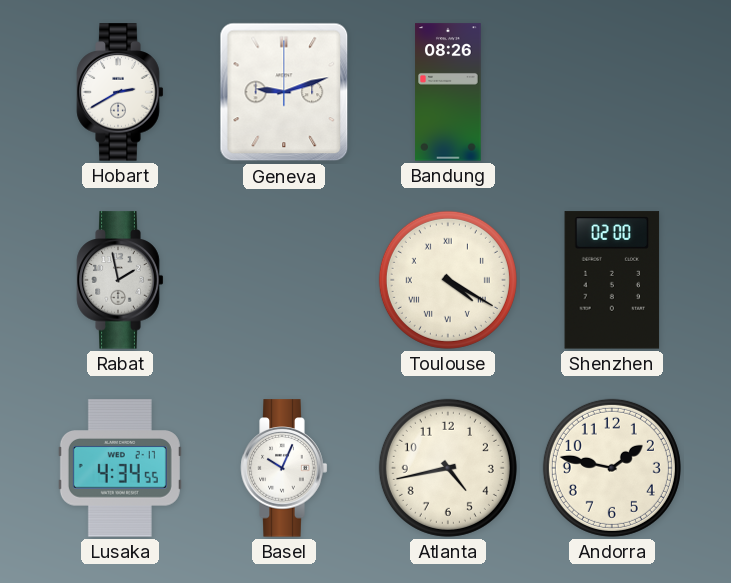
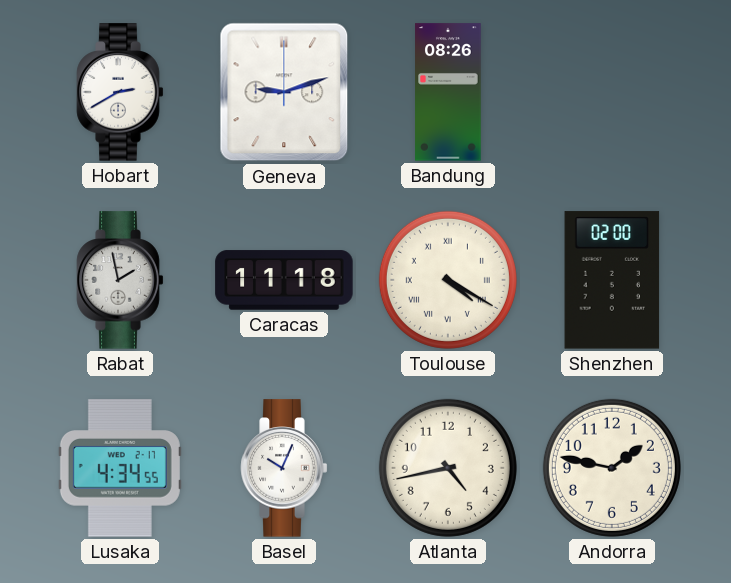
Caracas: none -> 11:18 (284, 280)
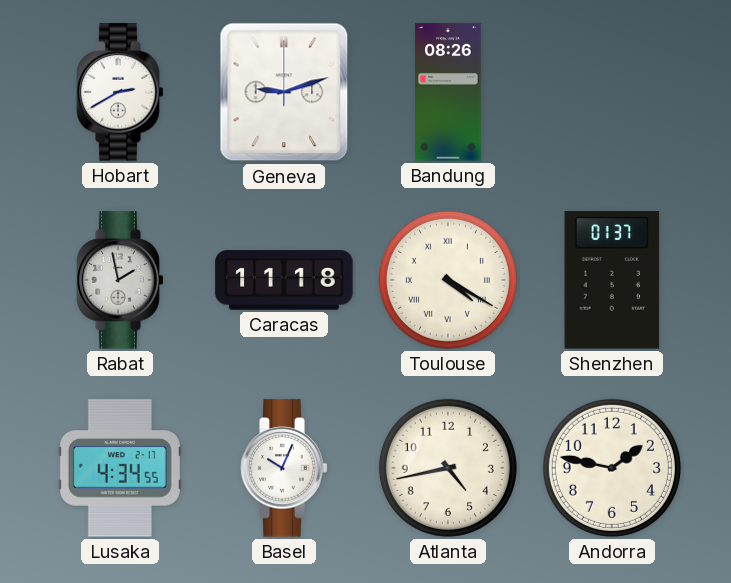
Shenzhen: 02:00 -> 01:37 (612, 280)
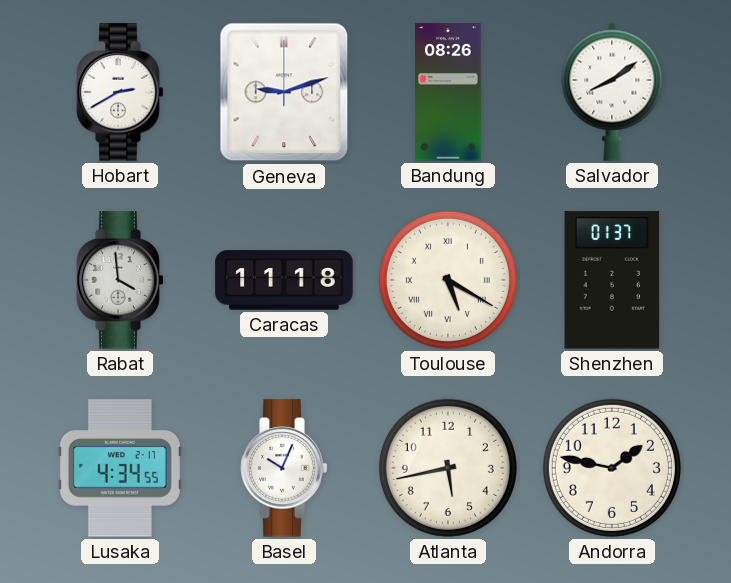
Salvador: none -> 8:09 (612, 92)
Rabat: 1:58 -> 3:59 (120, 280)
Toulouse: 4:20 -> 5:20 (448, 280)
Atlanta: 4:43 -> 5:43 (448, 468)
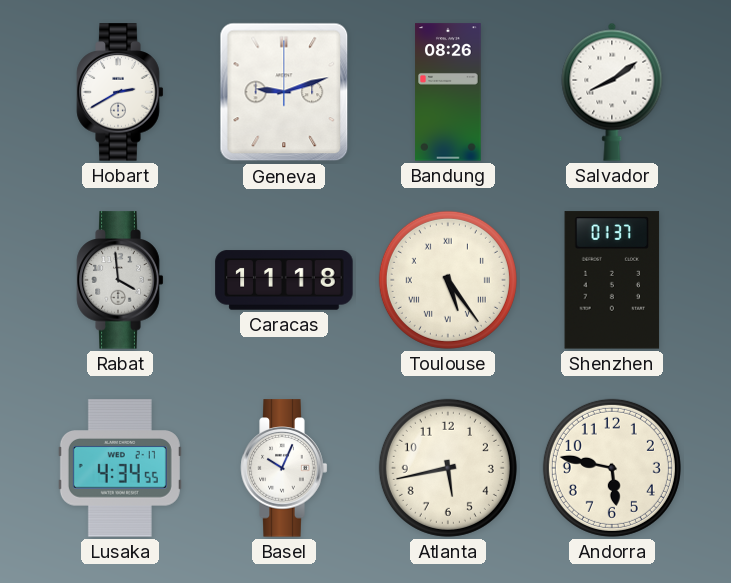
Toulouse: 5:20 -> 5:24 (448, 280)
Andorra: 1:47 -> 5:47 (612, 468)
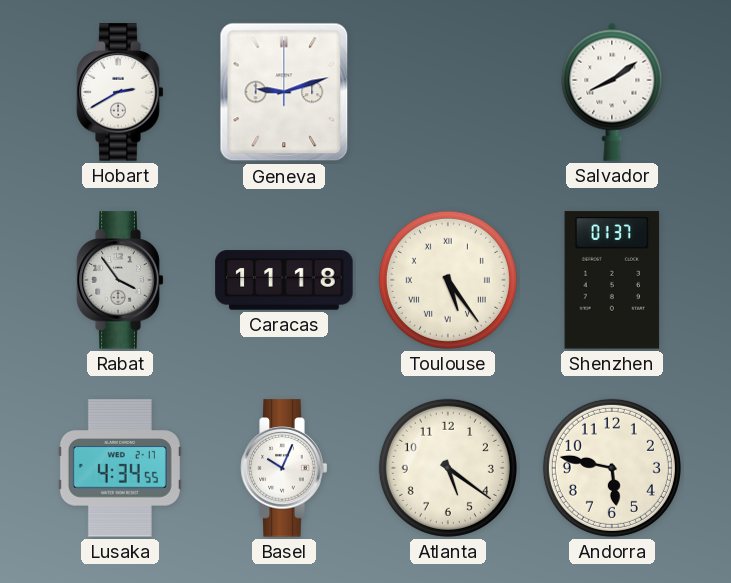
Bandung: 08:26 -> none (448, 92)
Rabat: 3:59 -> 3:54 (120, 280)
Atlanta: 5:43 -> 5:21 (448, 468)
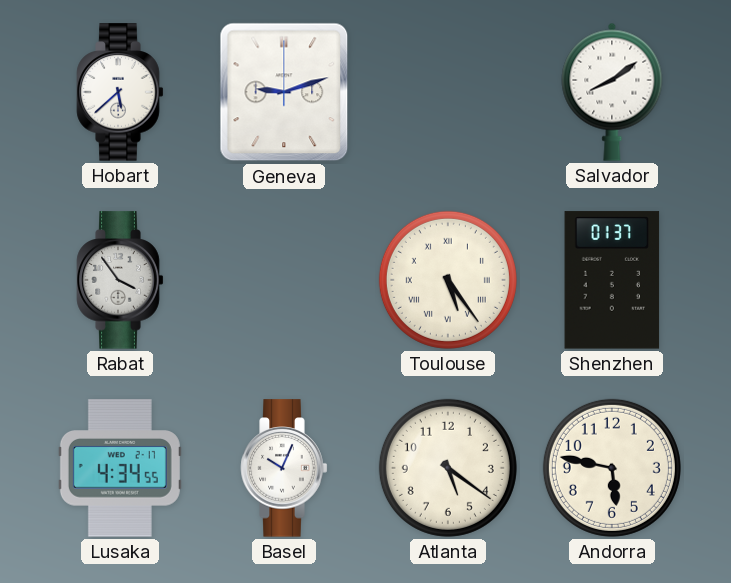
Hobart: 2:40 -> 5:38 (120, 92)
Caracas: 11:18 -> none (284, 280)
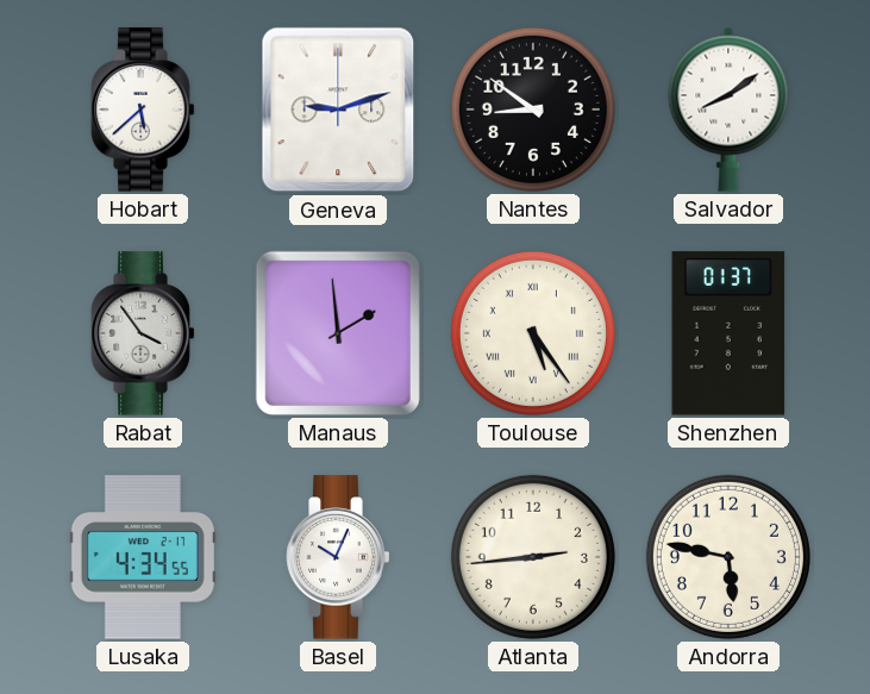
Nantes: none -> 8:51 (533, 110)
Manaus: none -> 1:59 (338, 333)
Atlanta: 5:21 -> 2:44 (533, 557)
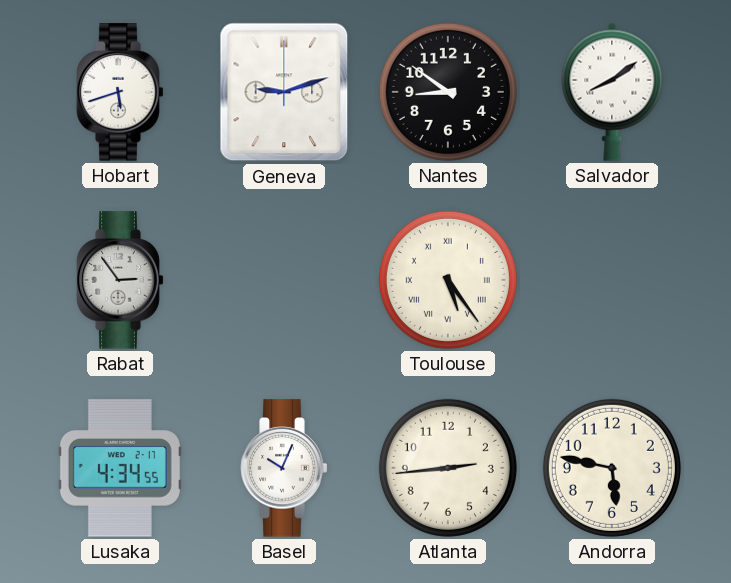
Hobart: 5:38 -> 5:42 (120, 92)
Rabat: 3:54 -> 2:54 (120, 280)
Manaus: 1:59 -> none (338, 333)
Shenzhen: 01:37 -> none (728, 333)
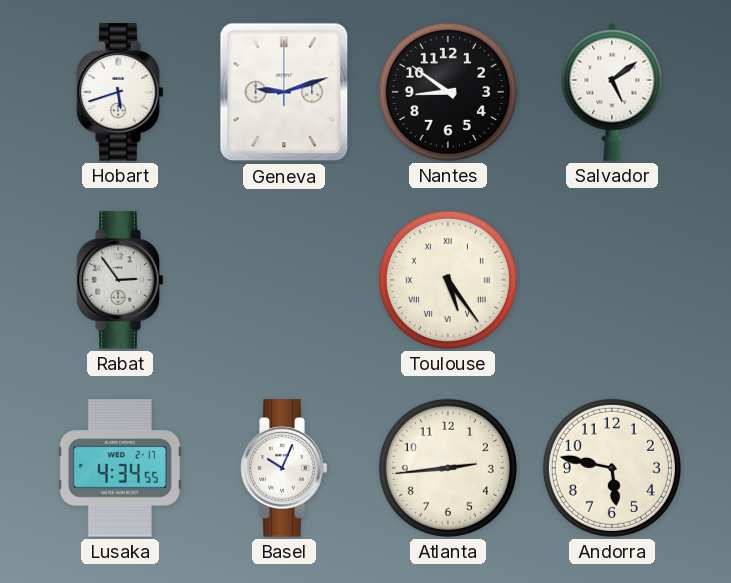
Salvador: 8:09 -> 5:09 (612, 92)
